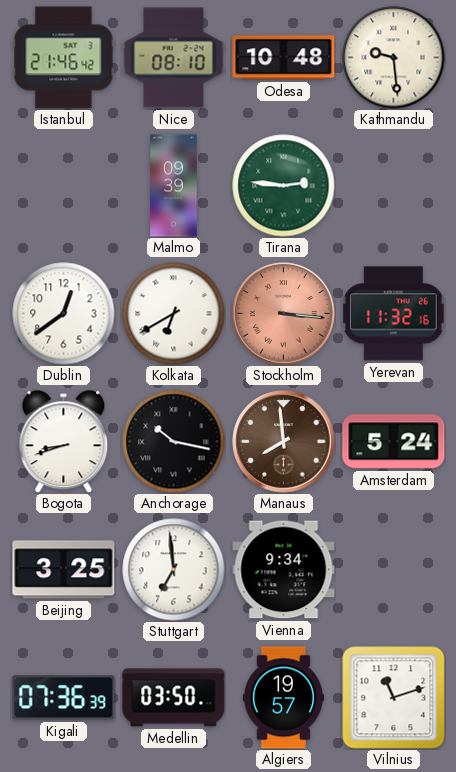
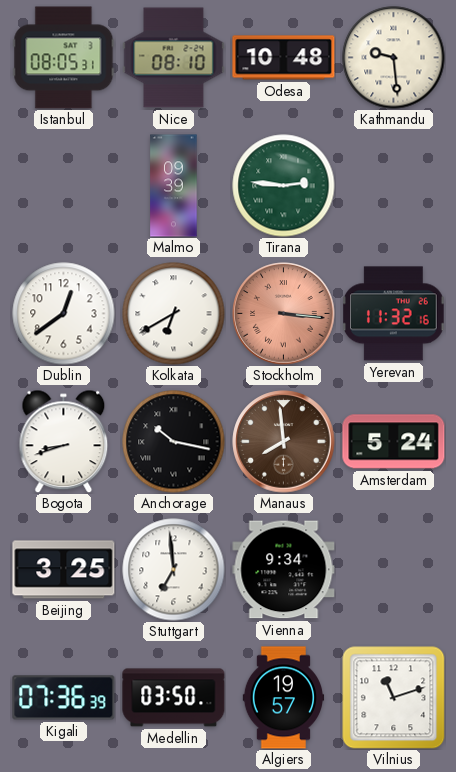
Istanbul: 21:46 -> 08:05 (64, 58)
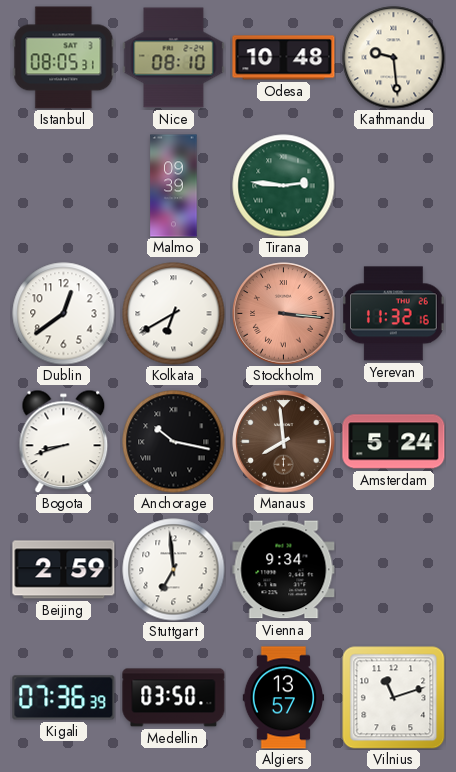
Beijing: 3:25 -> 2:59 (64, 570)
Algiers: 19:57 -> 13:57 (284, 698)
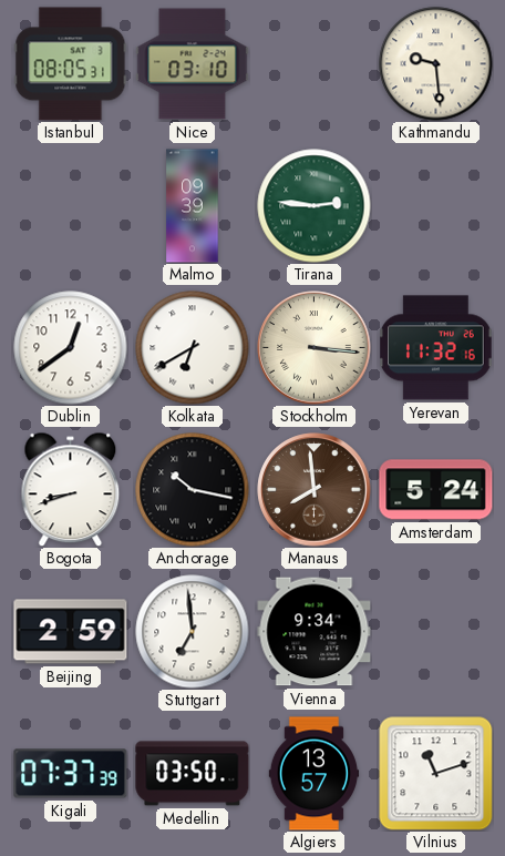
Nice: 08:10 -> 03:10 (193, 64)
Odesa: 10:48 -> none (284, 58)
Stockholm dial: salmon -> cream (315, 348)
Kigali: 07:36 -> 07:37 (71, 774)
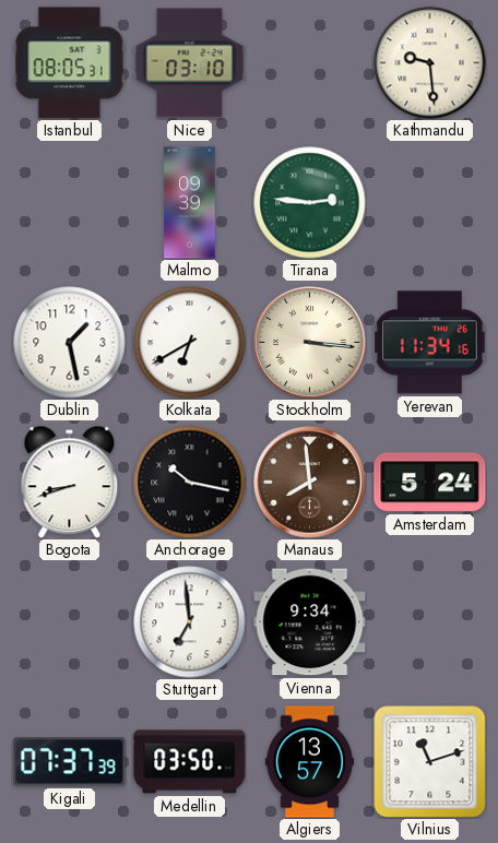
Dublin: 12:39 -> 1:28 (70, 343)
Yerevan: 11:32 -> 11:34 (430, 343)
Beijing: 2:59 -> none (71, 632)
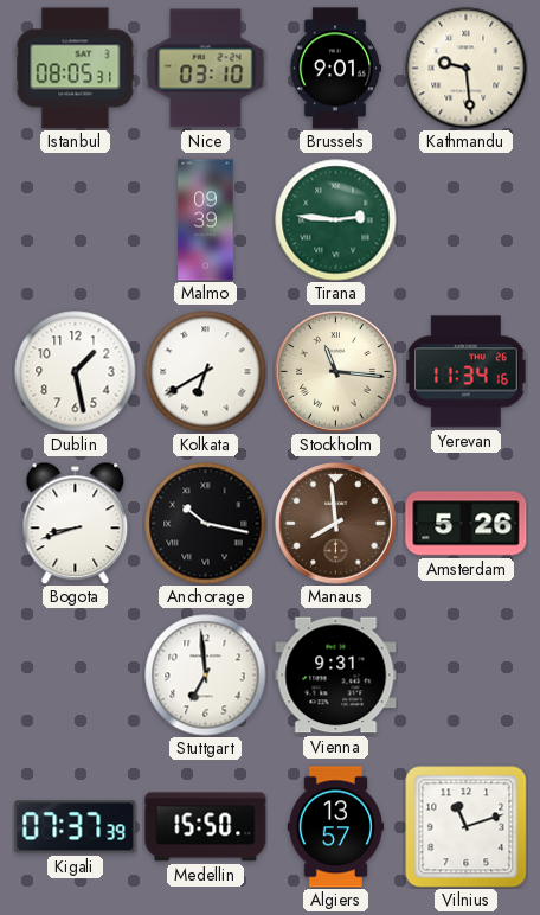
Brussels: none -> 9:01 (335, 69)
Stockholm: 3:16 -> 11:16 (336, 372)
Amsterdam: 5:24 -> 5:26 (467, 524)
Vienna: 9:34 -> 9:31 (336, 676)
Medellin: 03:50 -> 15:50 (206, 827)
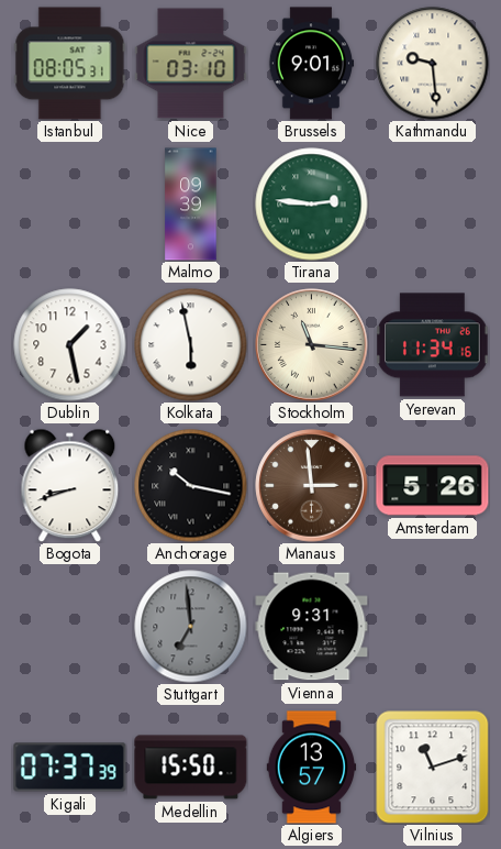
Kolkata: 6:40 -> 5:58 (191, 345)
Manaus: 7:59 -> 2:59 (312, 486)
Stuttgart dial: white -> grey (191, 627)
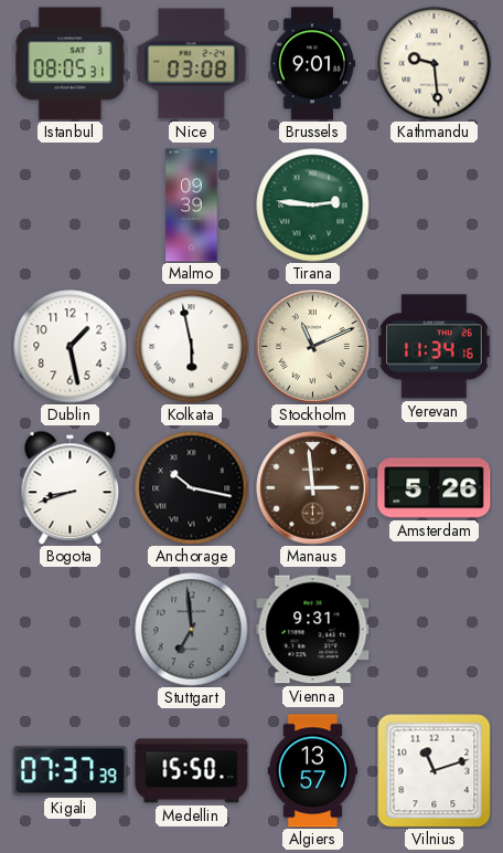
Nice: 03:10 -> 03:08 (192, 64)
Stockholm: 11:16 -> 11:11 (313, 347)
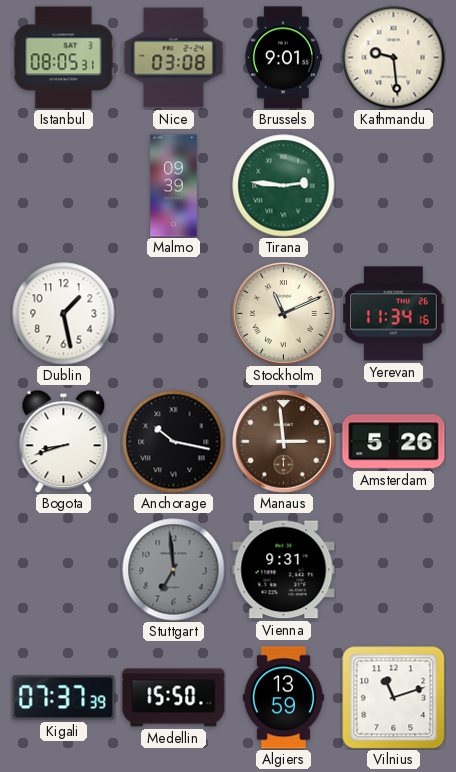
Kolkata: 5:58 -> none (192, 347)
Algiers: 13:57 -> 13:59 (284, 698)
